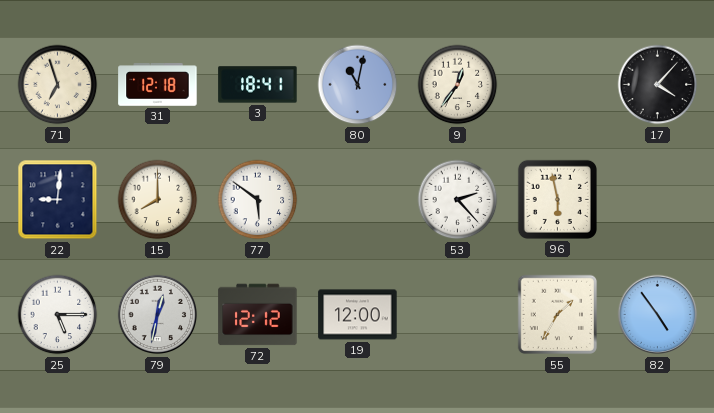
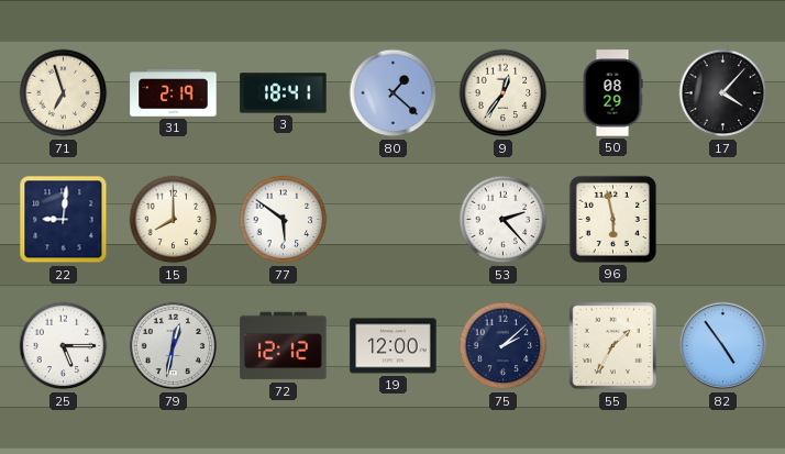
31: 12:18 -> 2:19 (174, 93)
80: 11:02 -> 1:22 (394, 93)
50: none -> 08:29 (612, 93)
75: none -> 2:08 (504, 346)
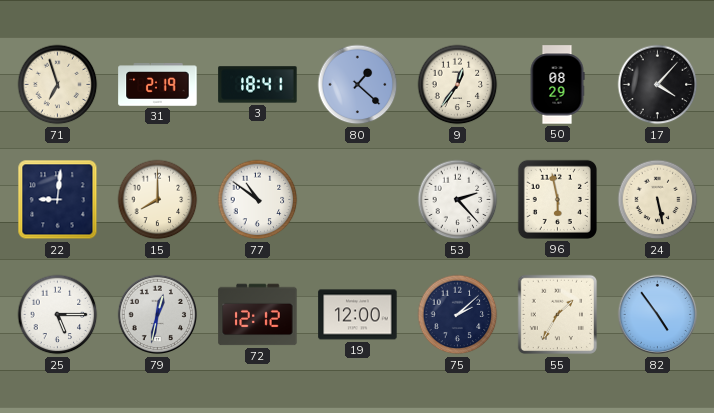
77: 5:51 -> 10:51 (258, 200)
24: none -> 5:28 (658, 200)
